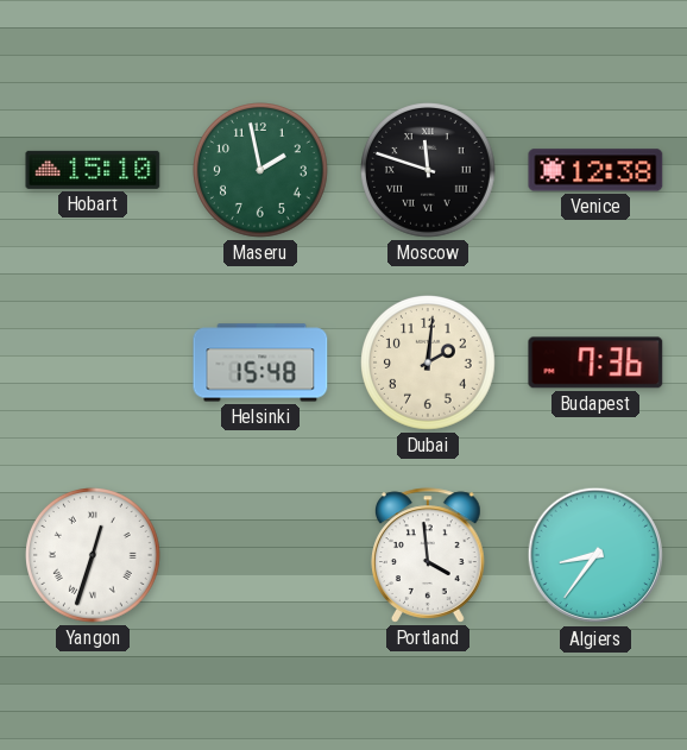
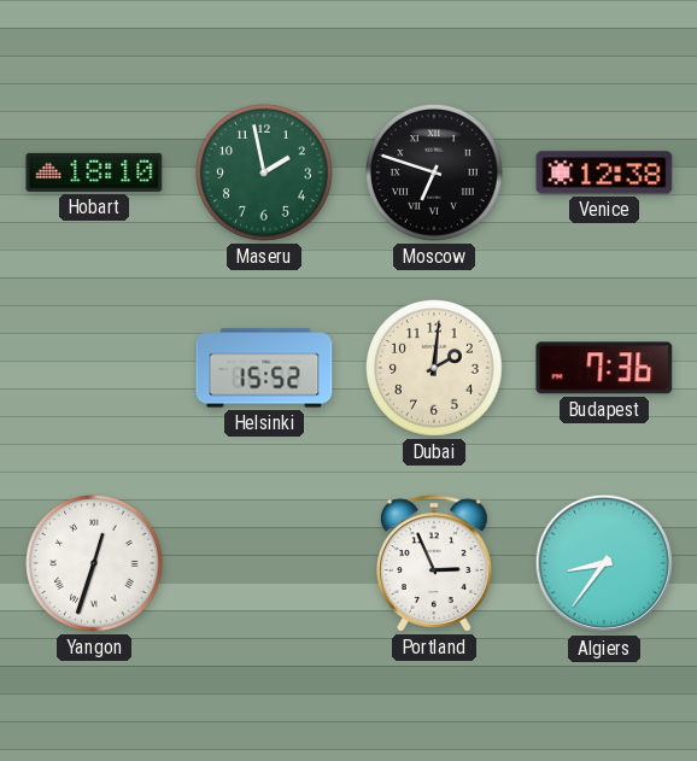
Hobart: 15:10 -> 18:10 (94, 172)
Moscow: 11:48 -> 6:48 (435, 174)
Helsinki: 15:48 -> 15:52 (264, 368)
Portland: 3:59 -> 2:56 (435, 563)
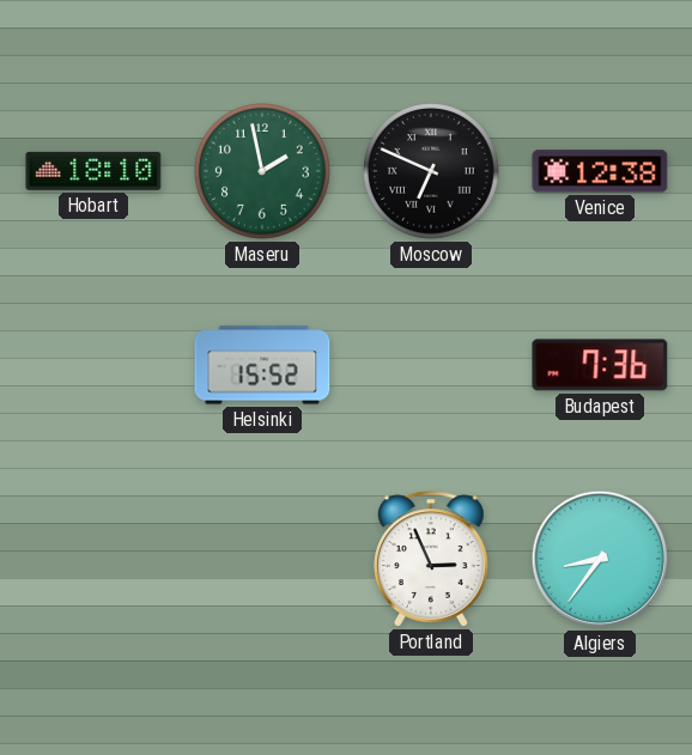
Moscow: 6:48 -> 6:49 (432, 172)
Dubai: 2:01 -> none (435, 369)
Yangon: 12:33 -> none (95, 564)
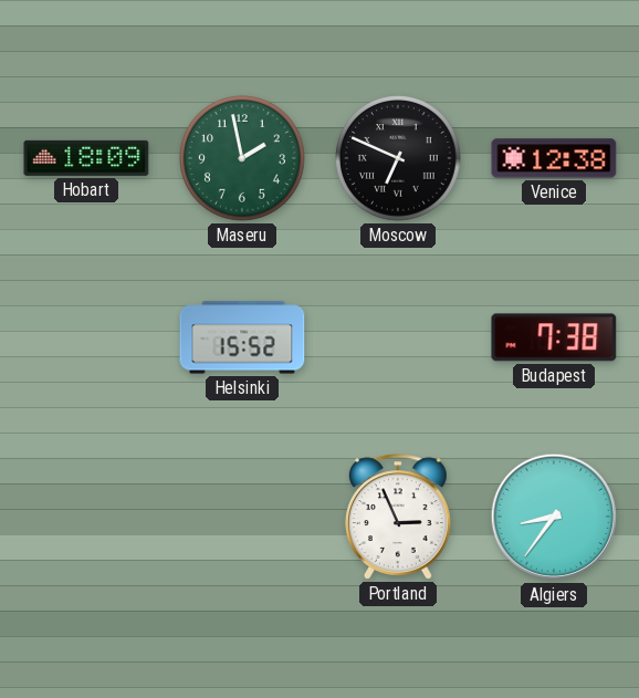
Hobart: 18:10 -> 18:09 (86, 158)
Budapest: 7:36 -> 7:38 (554, 337)
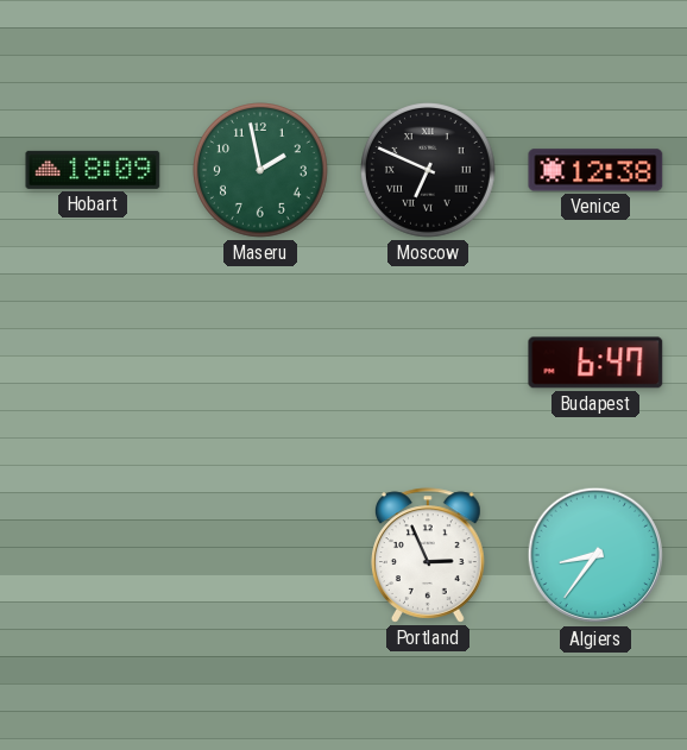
Helsinki: 15:52 -> none (242, 337)
Budapest: 7:38 -> 6:47 (595, 363)
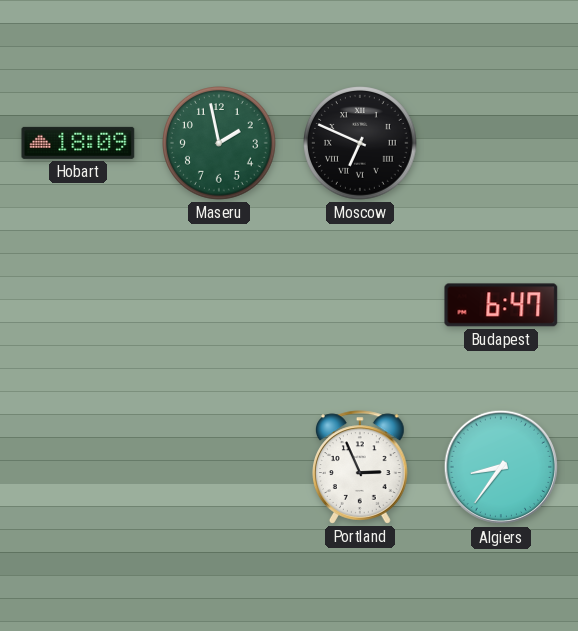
Venice: 12:38 -> none (595, 170)
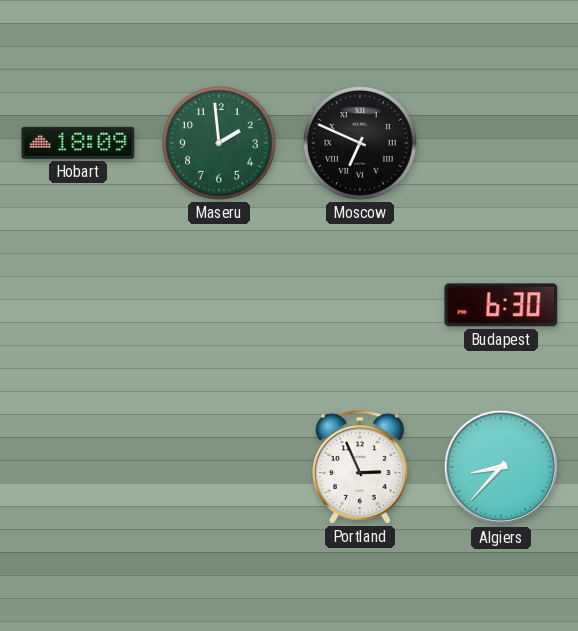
Maseru: 1:58 -> 1:59 (220, 144)
Budapest: 6:47 -> 6:30 (501, 305)
Algiers: 8:36 -> 8:37 (501, 467)
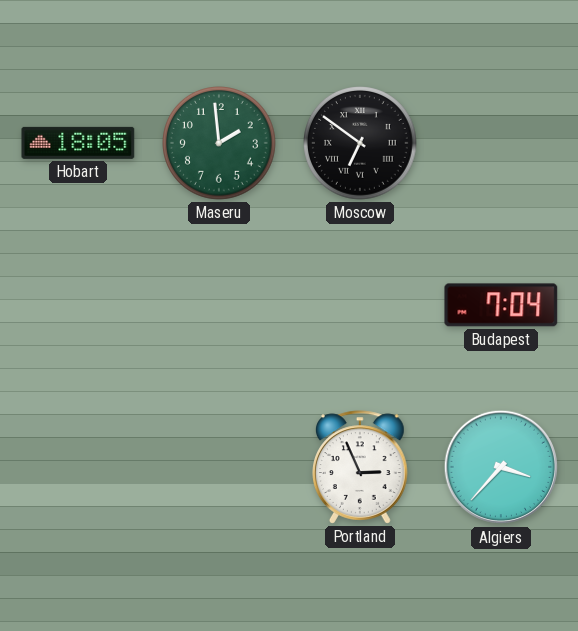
Hobart: 18:09 -> 18:05 (78, 143)
Moscow: 6:49 -> 6:51 (361, 144)
Budapest: 6:30 -> 7:04 (501, 305)
Algiers: 8:37 -> 3:37 (501, 467)
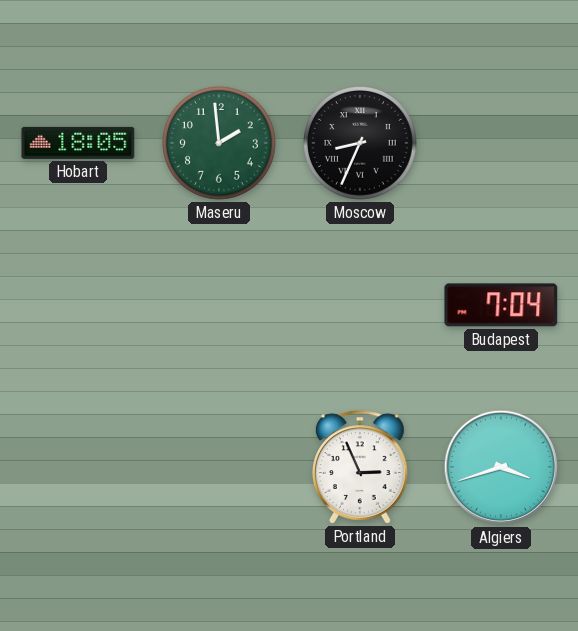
Moscow: 6:51 -> 8:34 (361, 144)
Algiers: 3:37 -> 3:42 (501, 467)
